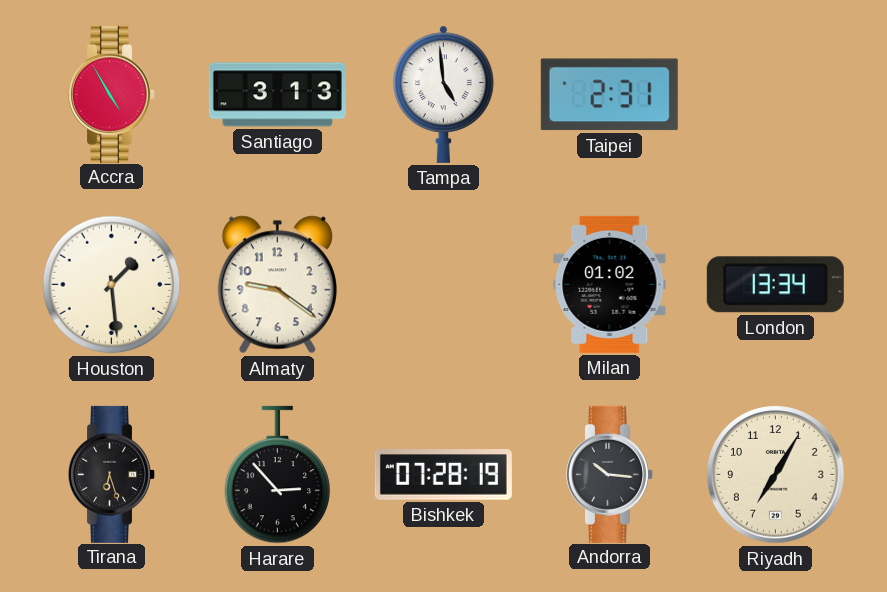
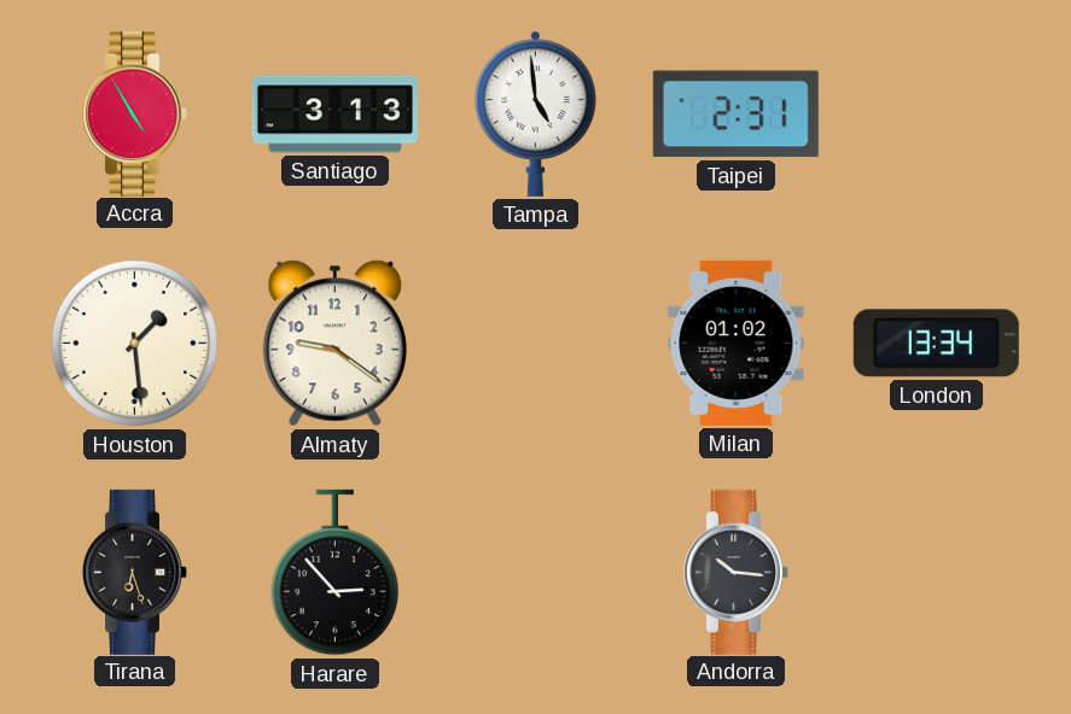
Bishkek: 07:28 -> none (443, 475)
Riyadh: 7:05 -> none (776, 475)
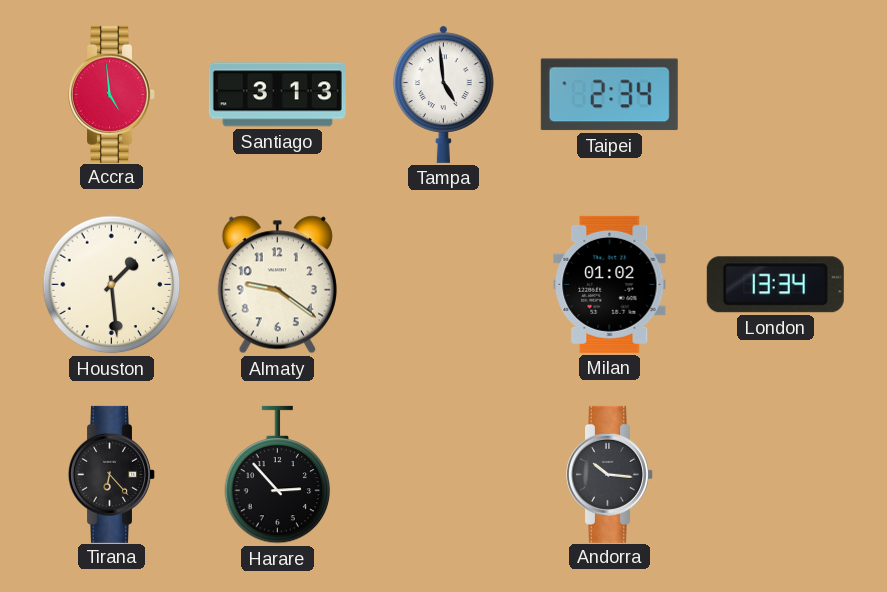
Accra: 4:55 -> 4:59 (112, 94)
Taipei: 2:31 -> 2:34 (609, 95)
Tirana: 6:27 -> 6:23 (112, 474)
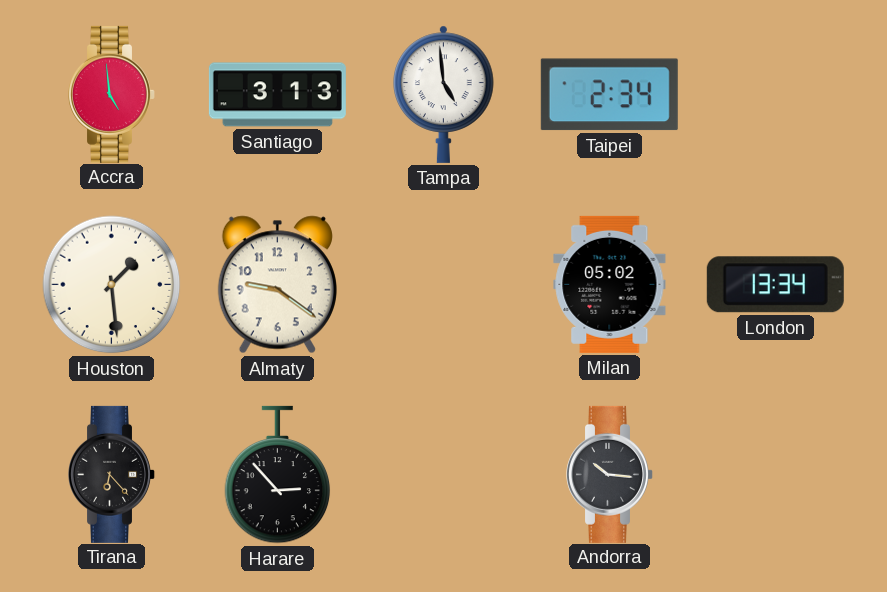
Milan: 01:02 -> 05:02 (610, 284)
